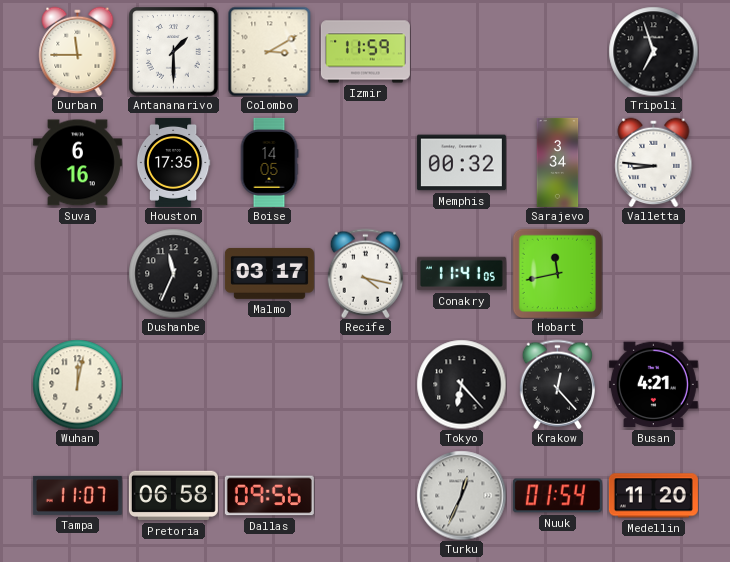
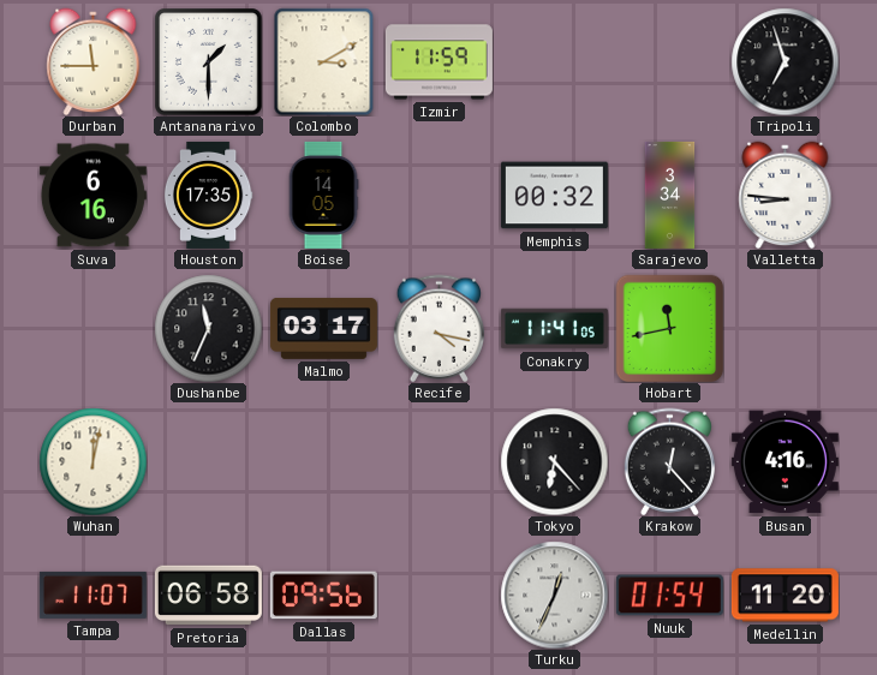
Busan: 4:21 -> 4:16 (784, 462)
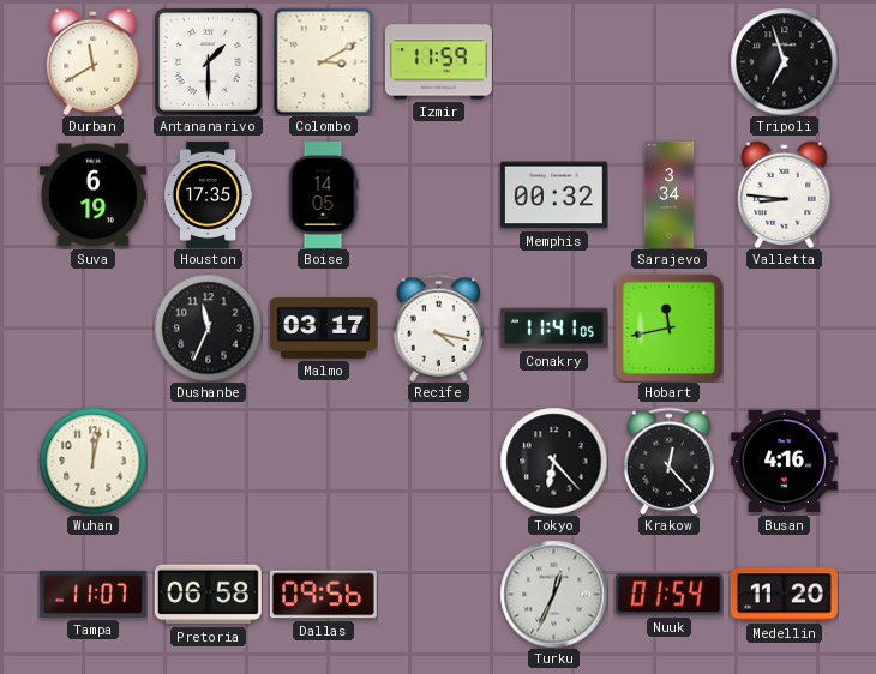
Durban: 11:45 -> 11:40 (94, 61)
Suva: 6:16 -> 6:19 (92, 195)
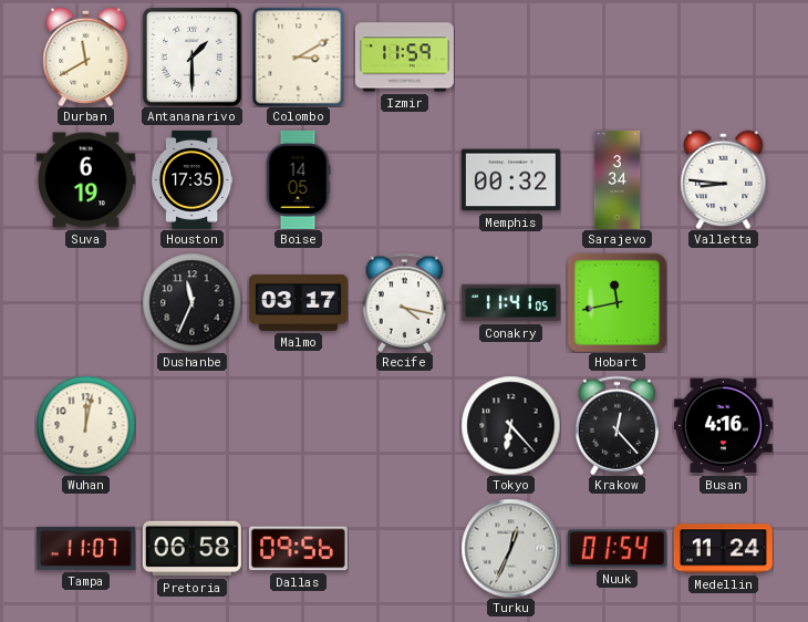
Tripoli: 6:57 -> none (784, 61)
Medellin: 11:20 -> 11:24 (723, 549)
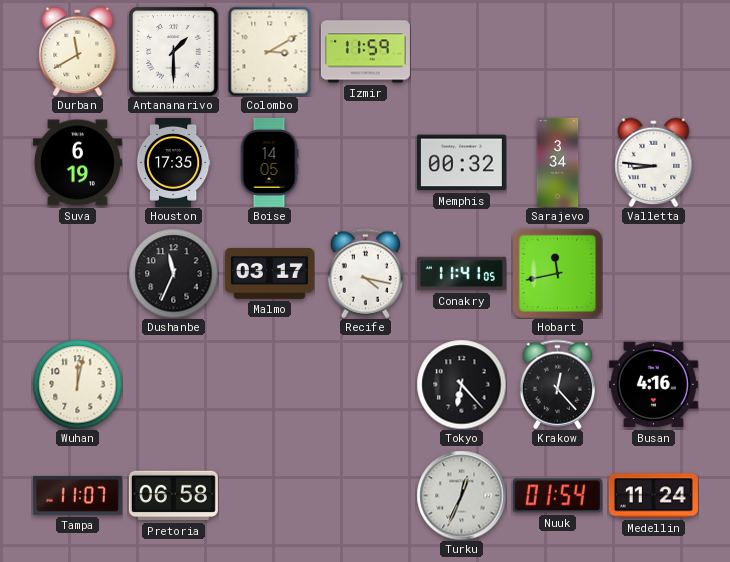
Dallas: 09:56 -> none (298, 549)
